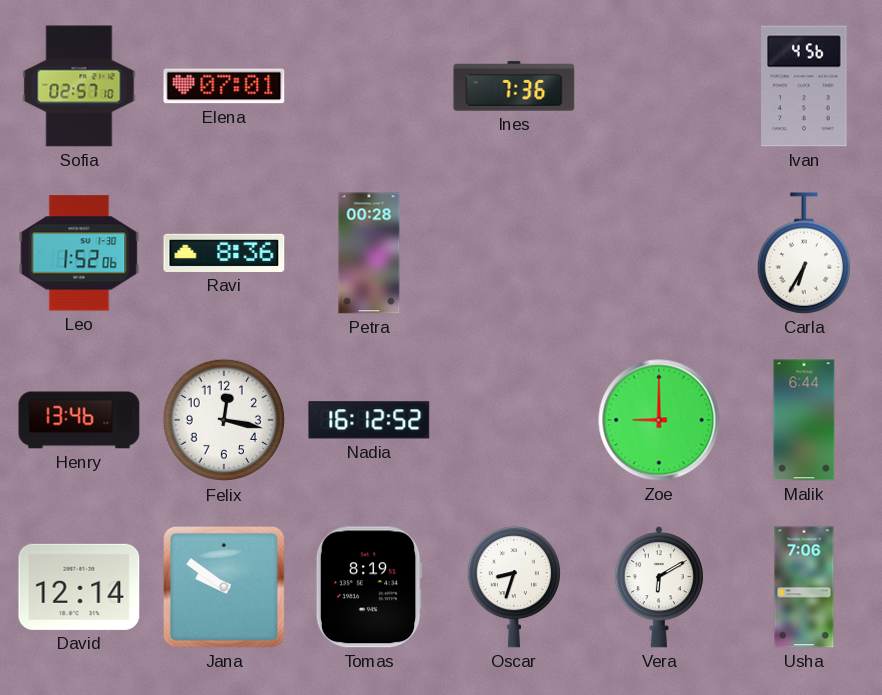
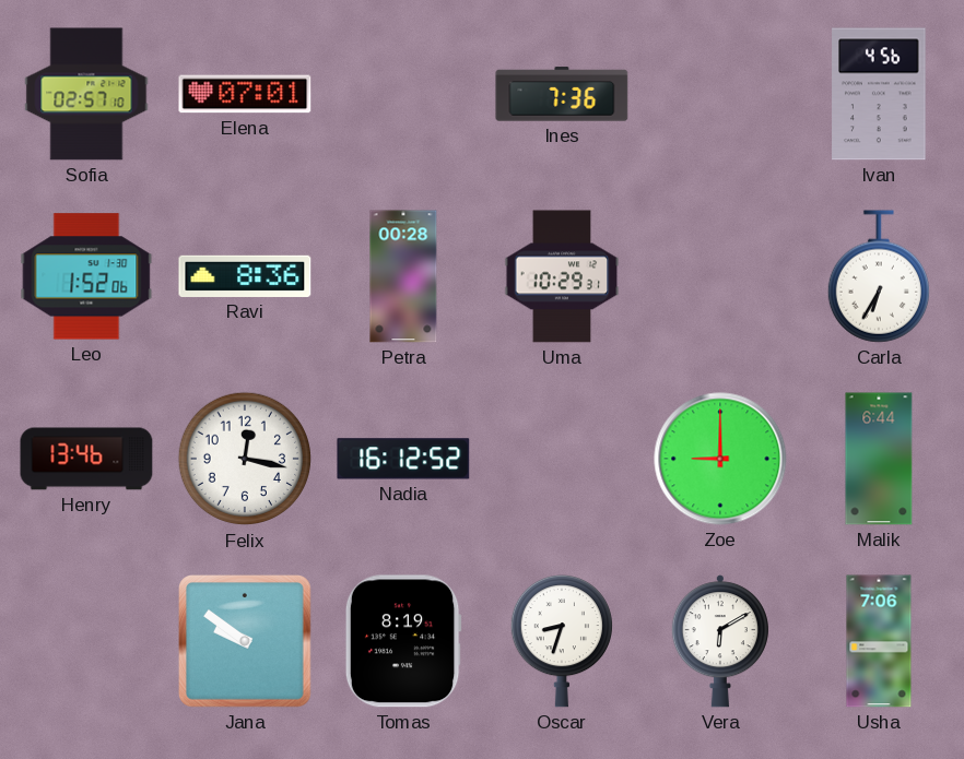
Uma: none -> 10:29 (562, 276)
David: 12:14 -> none (79, 587)
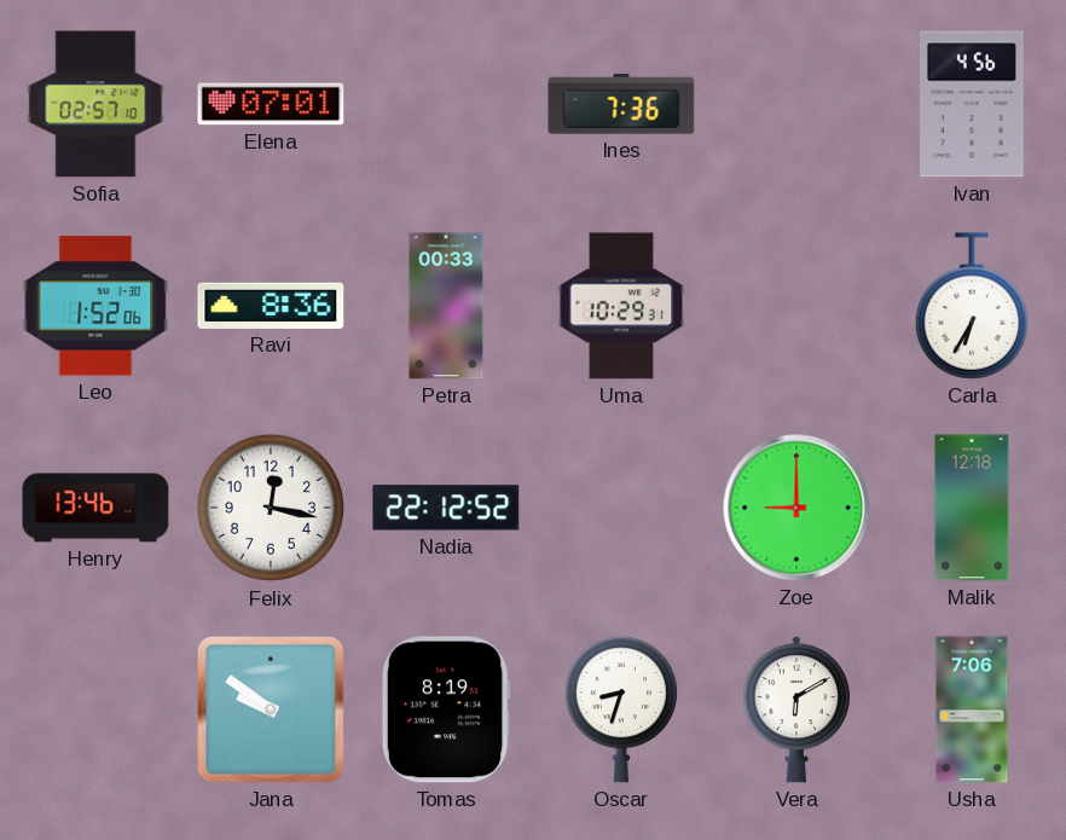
Petra: 00:28 -> 00:33 (446, 306)
Nadia: 16:12 -> 22:12 (446, 508)
Malik: 6:44 -> 12:18 (972, 508)
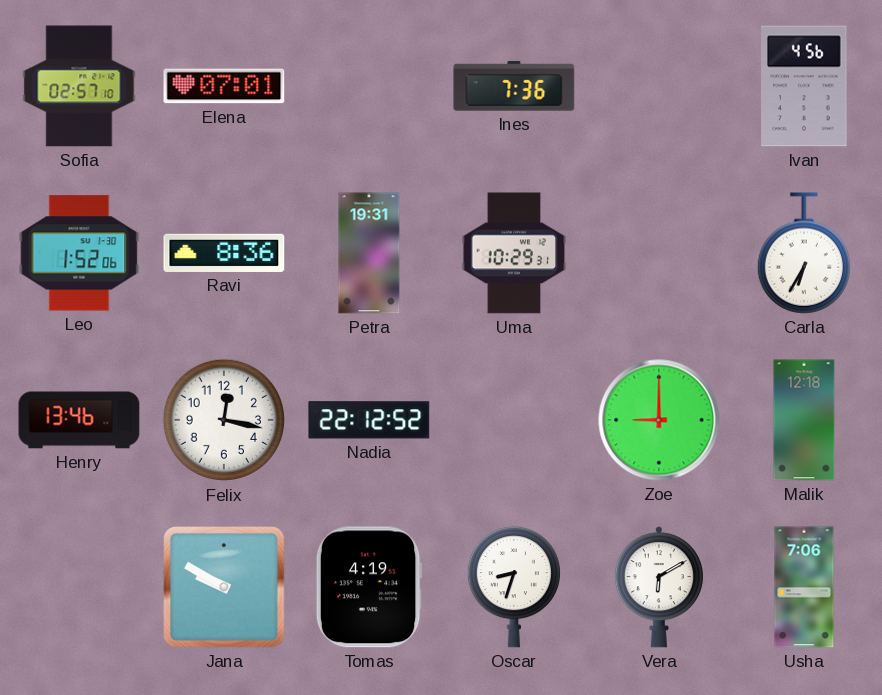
Petra: 00:33 -> 19:31 (369, 253)
Jana: 9:51 -> 9:50 (225, 588)
Tomas: 8:19 -> 4:19 (369, 587)
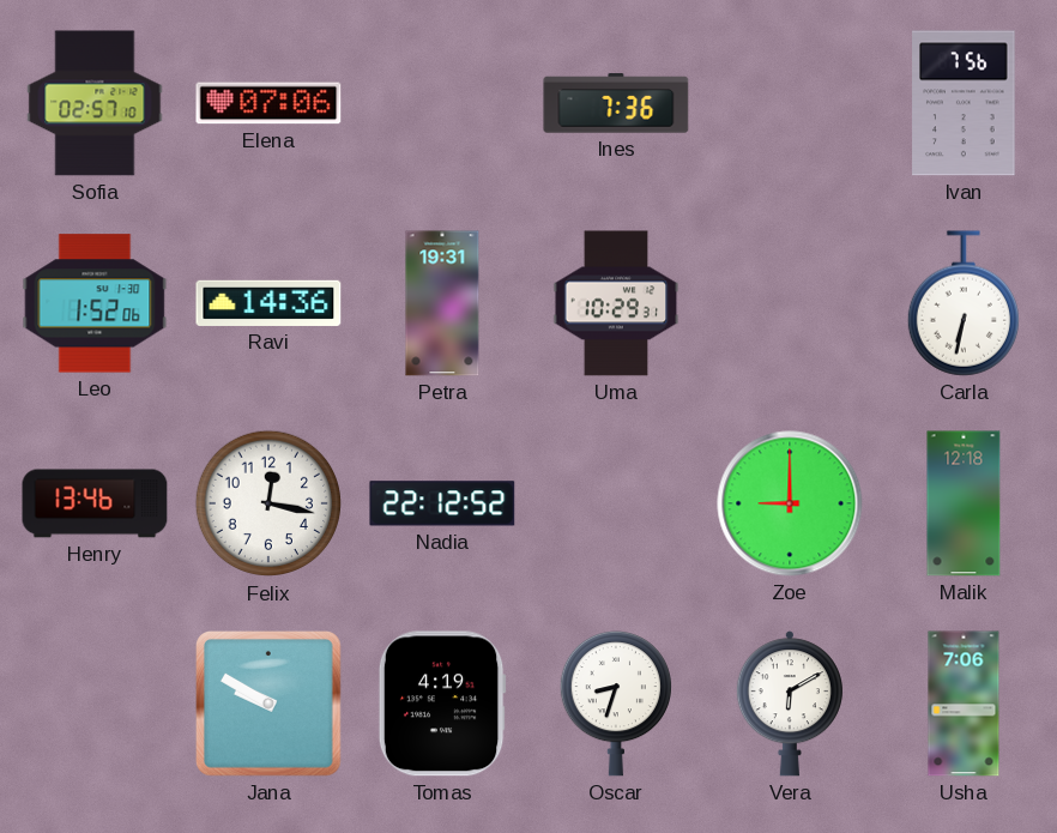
Elena: 07:01 -> 07:06 (268, 103)
Ivan: 4:56 -> 7:56 (964, 103)
Ravi: 8:36 -> 14:36 (268, 303)
Carla: 6:35 -> 6:32 (964, 303)
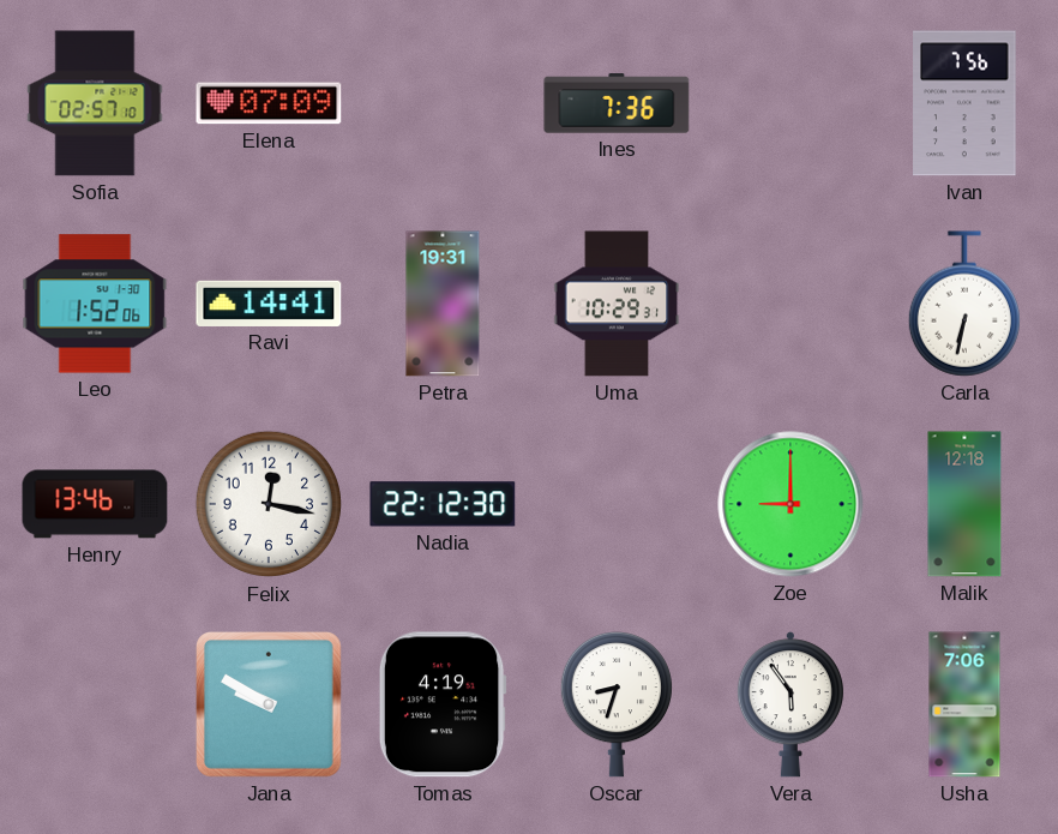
Elena: 07:06 -> 07:09 (269, 103)
Ravi: 14:36 -> 14:41 (269, 304)
Nadia: 22:12:52 -> 22:12:30 (443, 504)
Vera: 6:10 -> 5:54 (791, 704)
